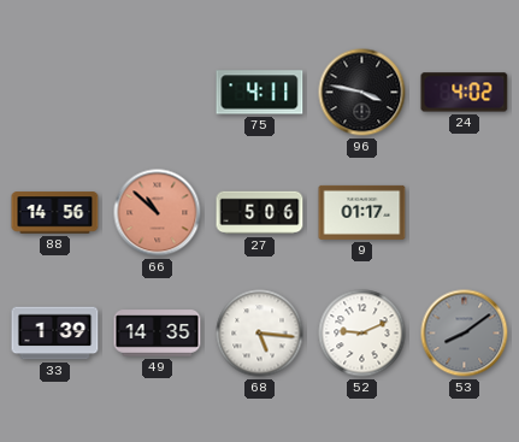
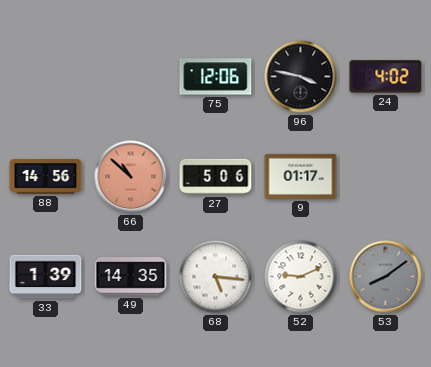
75: 4:11 -> 12:06 (216, 77)
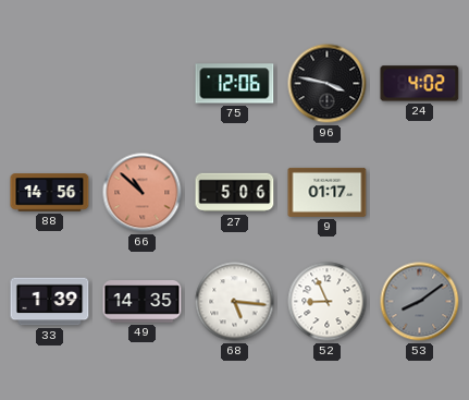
52: 9:11 -> 8:56 (328, 302)
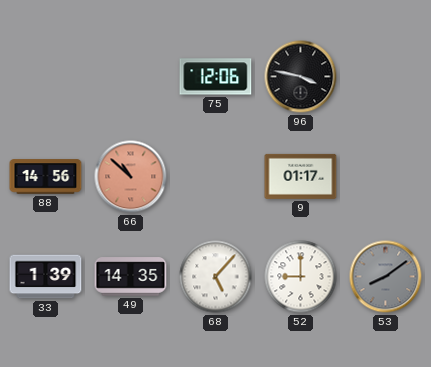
24: 4:02 -> none (420, 84)
27: 5:06 -> none (235, 193)
68: 5:16 -> 5:07 (216, 277)
52: 8:56 -> 9:00 (301, 277)
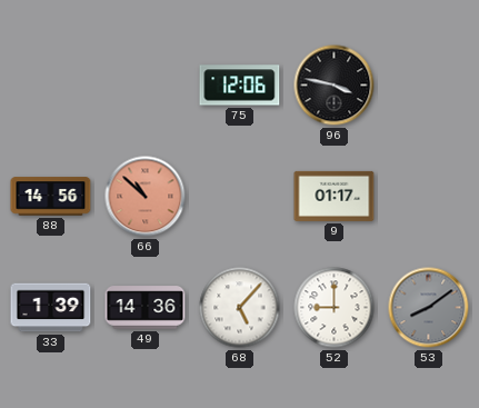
49: 14:35 -> 14:36 (146, 308)
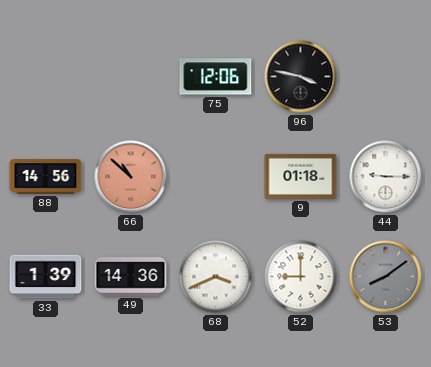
9: 01:17 -> 01:18 (301, 176)
44: none -> 9:15 (386, 177)
68: 5:07 -> 3:41 (216, 277)
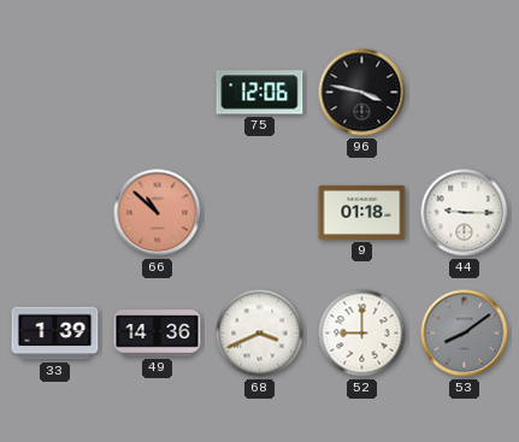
88: 14:56 -> none (46, 177)
